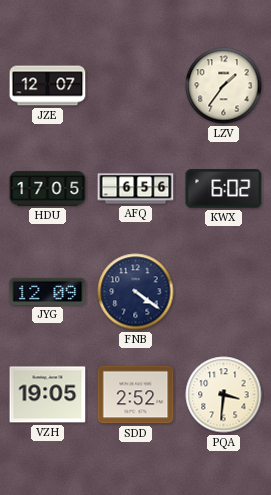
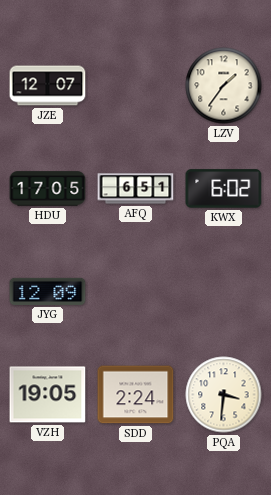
AFQ: 6:56 -> 6:51 (136, 189)
FNB: 4:21 -> none (136, 292)
SDD: 2:52 -> 2:24 (136, 395)
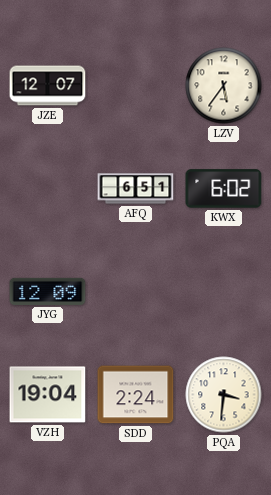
LZV: 1:36 -> 5:36 (224, 86)
HDU: 17:05 -> none (48, 189)
VZH: 19:05 -> 19:04 (48, 395)
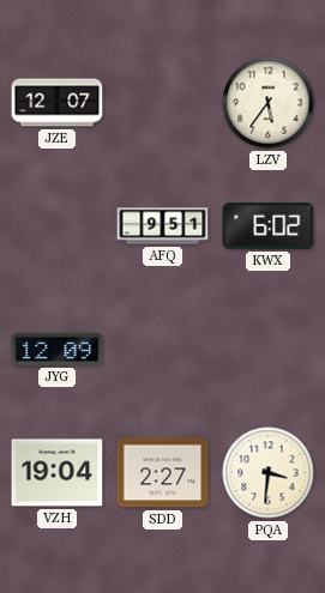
AFQ: 6:51 -> 9:51 (163, 226)
SDD: 2:24 -> 2:27 (163, 473)
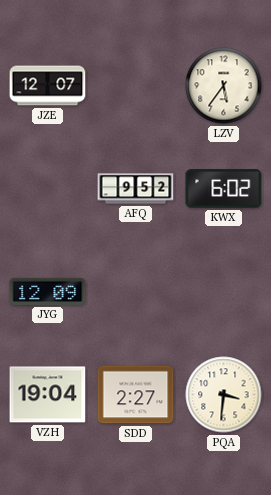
AFQ: 9:51 -> 9:52 (136, 189)
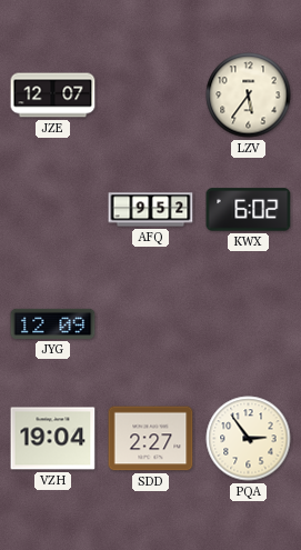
PQA: 3:31 -> 2:54 (249, 439)
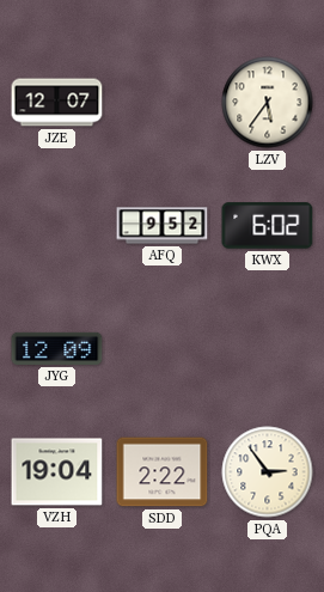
SDD: 2:27 -> 2:22 (163, 472)
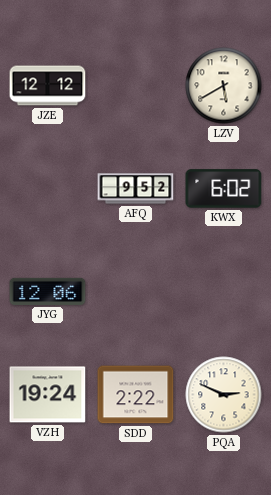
JZE: 12:07 -> 12:12 (48, 86)
LZV: 5:36 -> 5:40 (224, 86)
JYG: 12:09 -> 12:06 (48, 291)
VZH: 19:04 -> 19:24 (48, 395)
PQA: 2:54 -> 2:49 (224, 395)
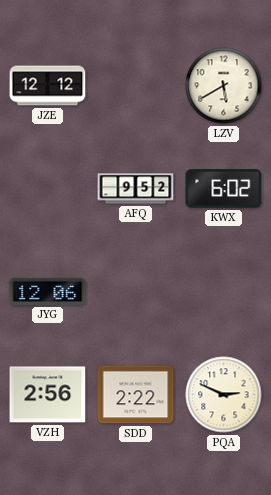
VZH: 19:24 -> 2:56 (48, 395)
